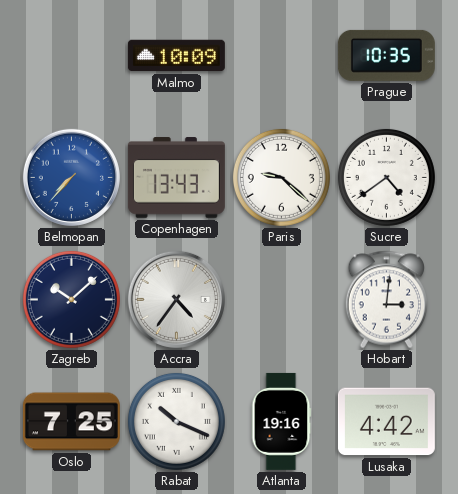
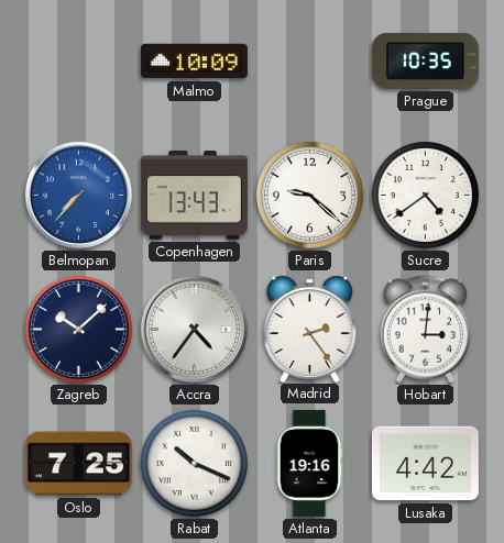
Madrid: none -> 2:24 (309, 329)
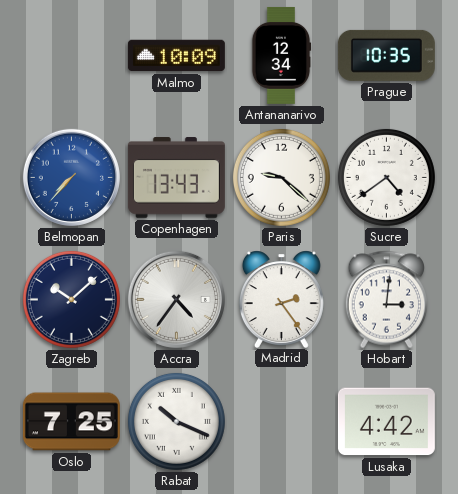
Antananarivo: none -> 12:34 (281, 55)
Atlanta: 19:16 -> none (309, 463)
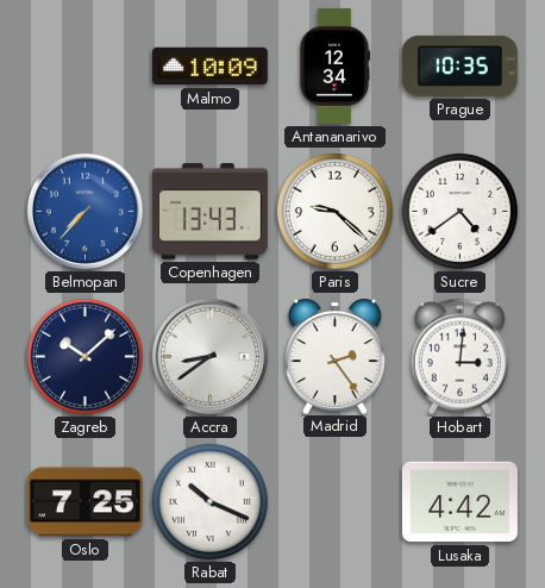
Accra: 4:36 -> 8:39 (209, 356)
